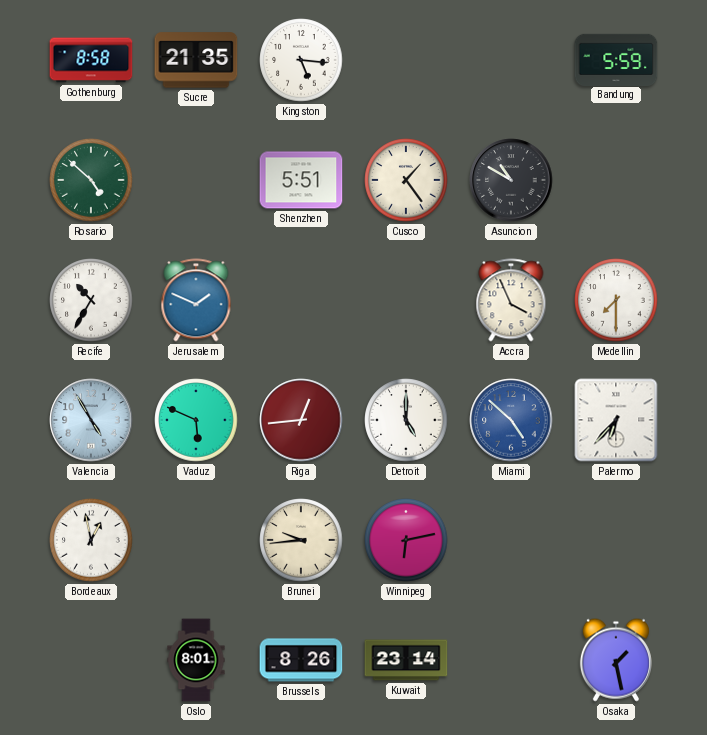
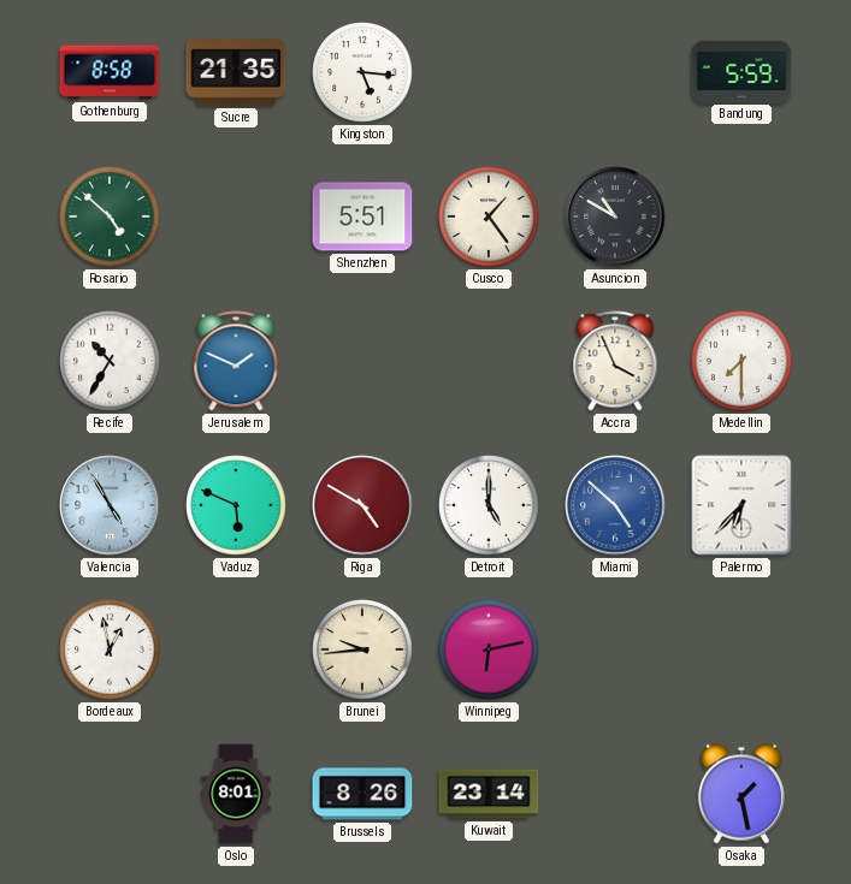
Riga: 12:44 -> 4:50 (362, 505)
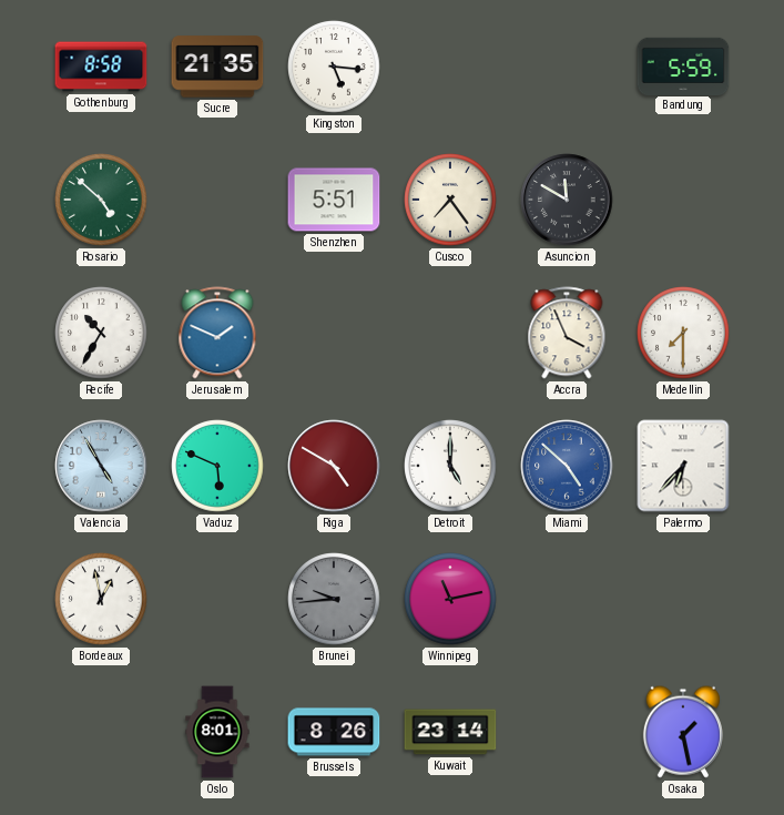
Cusco: 1:24 -> 7:24 (450, 200)
Asuncion: 10:50 -> 11:50 (567, 200)
Brunei dial: cream -> grey (334, 599)
Winnipeg: 6:13 -> 11:13 (450, 599)
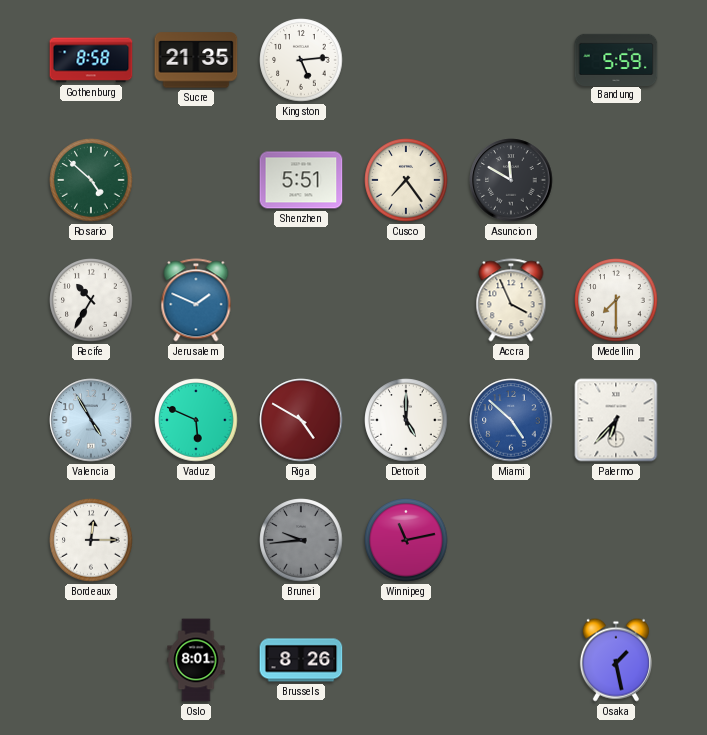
Kingston: 5:16 -> 5:14 (301, 60)
Bordeaux: 12:58 -> 12:15 (91, 540)
Kuwait: 23:14 -> none (450, 732)
